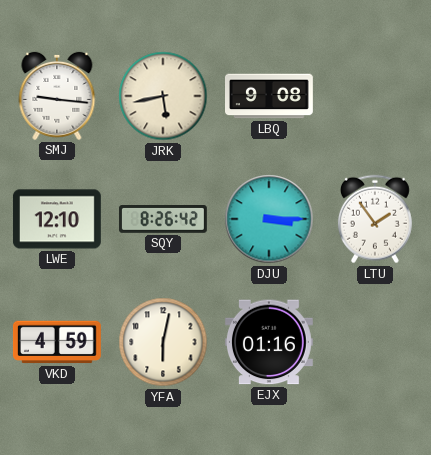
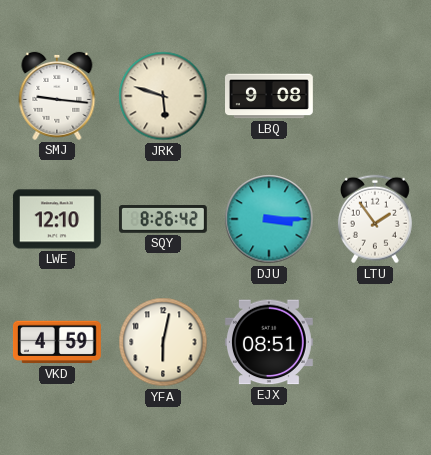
JRK: 5:43 -> 5:48 (163, 96)
EJX: 01:16 -> 08:51 (269, 342)
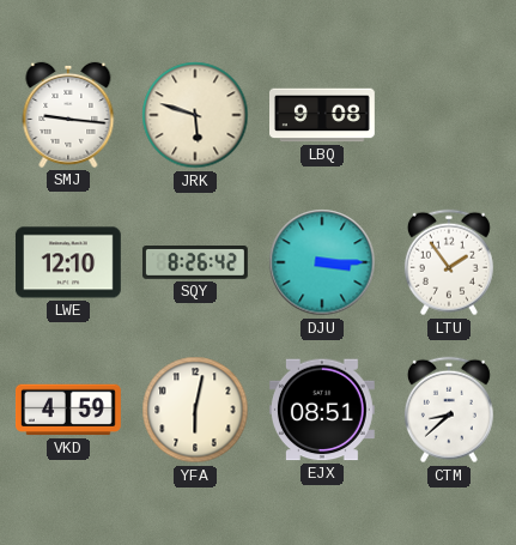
CTM: none -> 8:38 (449, 410)
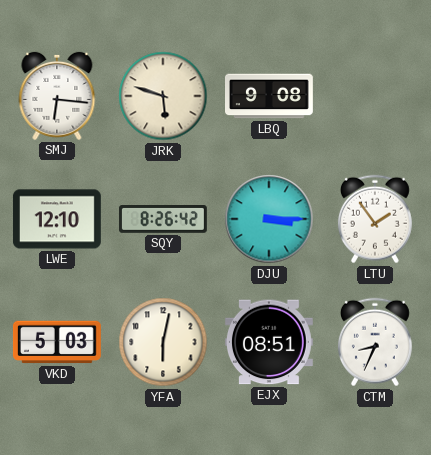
SMJ: 9:16 -> 6:16 (57, 96)
VKD: 4:59 -> 5:03 (57, 342)
CTM: 8:38 -> 8:34 (375, 342)
